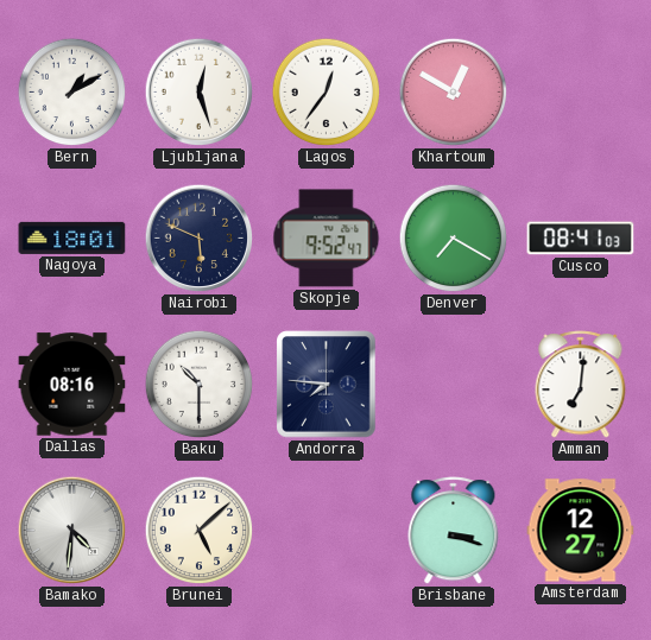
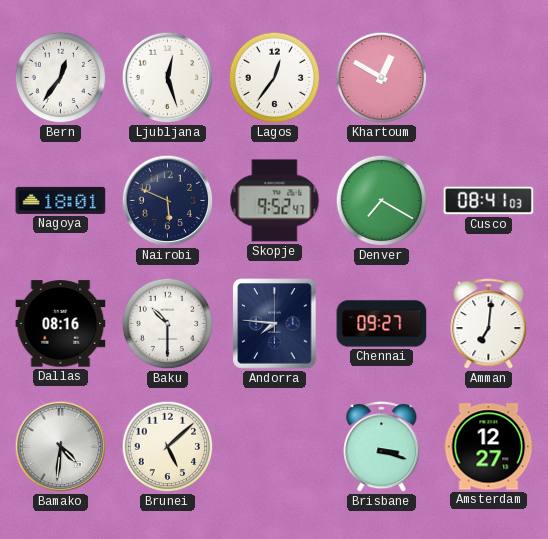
Bern: 1:10 -> 12:36 (61, 78)
Chennai: none -> 09:27 (382, 324)
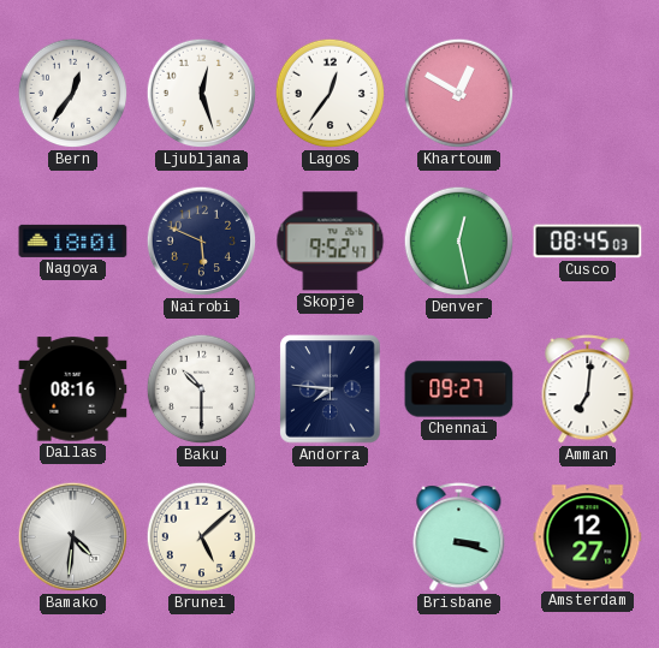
Denver: 7:20 -> 12:28 (459, 242)
Cusco: 08:41 -> 08:45 (588, 242)
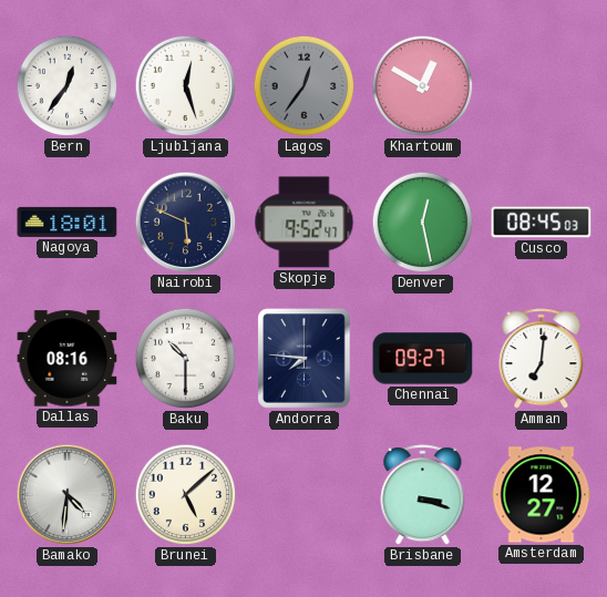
Lagos dial: white -> grey (305, 86)
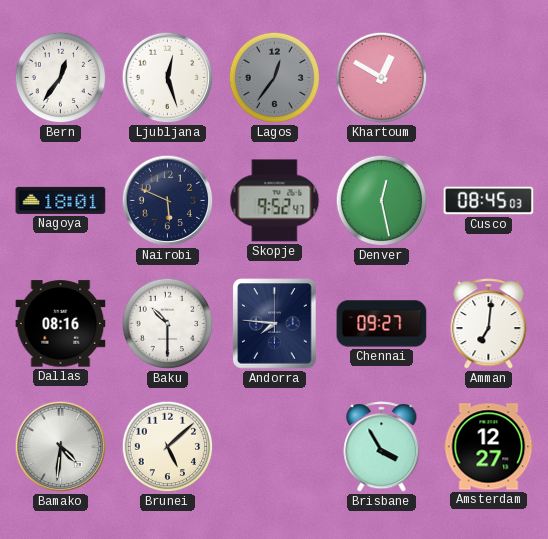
Brisbane: 3:18 -> 3:55 (382, 447)
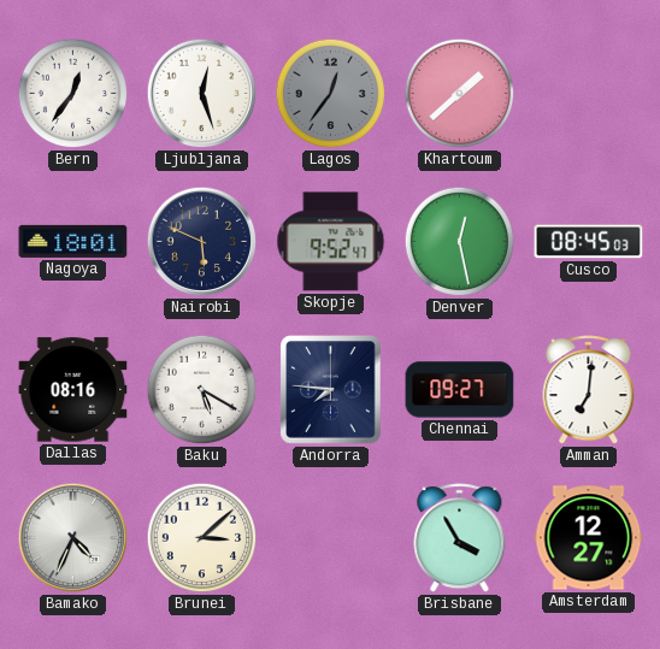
Khartoum: 12:50 -> 1:38 (460, 94)
Baku: 10:30 -> 5:20 (202, 390)
Bamako: 4:31 -> 4:34 (73, 538)
Brunei: 5:08 -> 3:08 (202, 538)
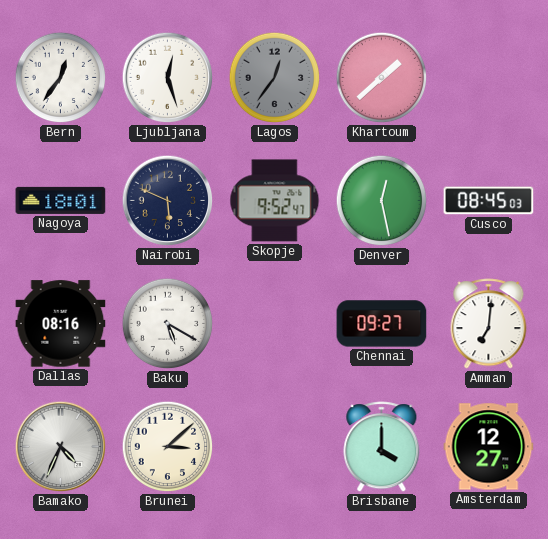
Andorra: 7:46 -> none (331, 390)
Brisbane: 3:55 -> 4:00 (382, 447)
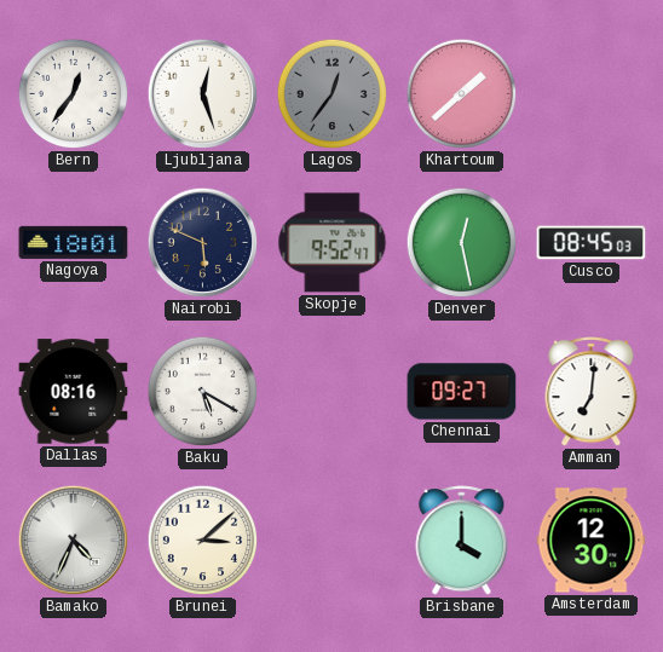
Amsterdam: 12:27 -> 12:30 (592, 541)
